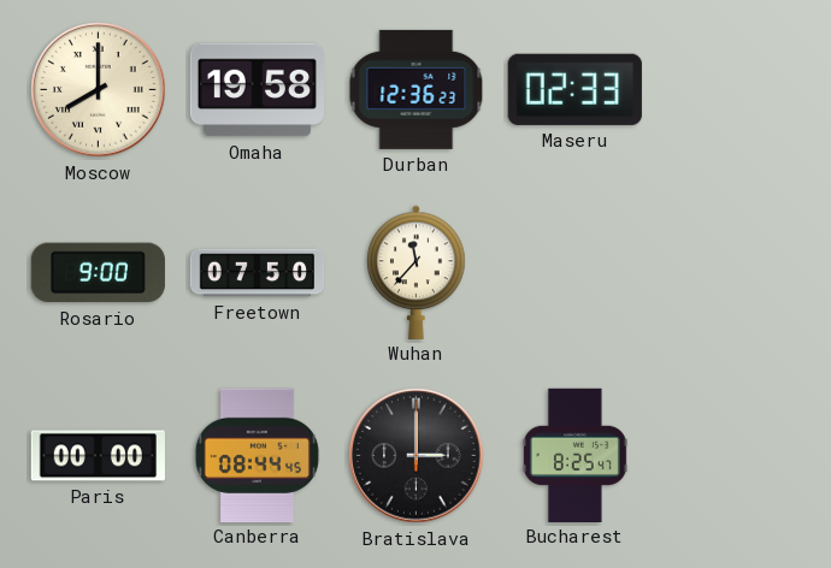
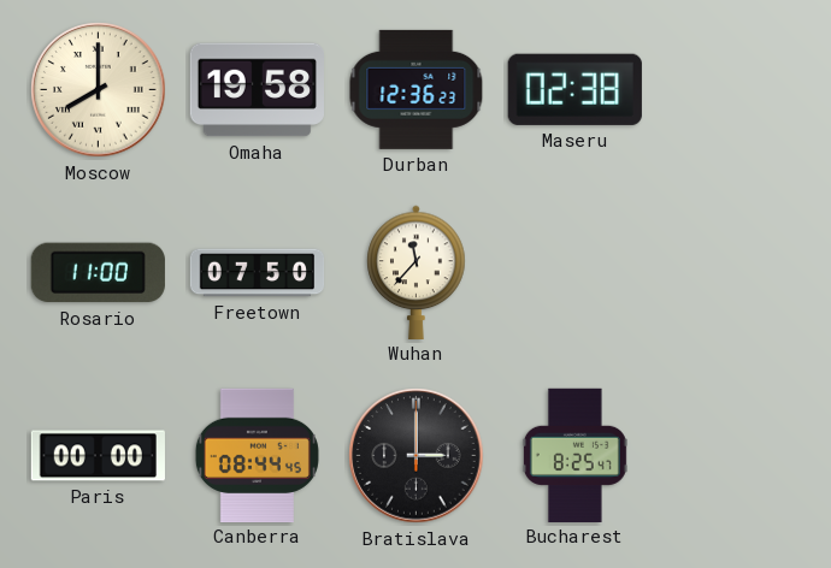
Maseru: 02:33 -> 02:38 (574, 89)
Rosario: 9:00 -> 11:00 (98, 273)
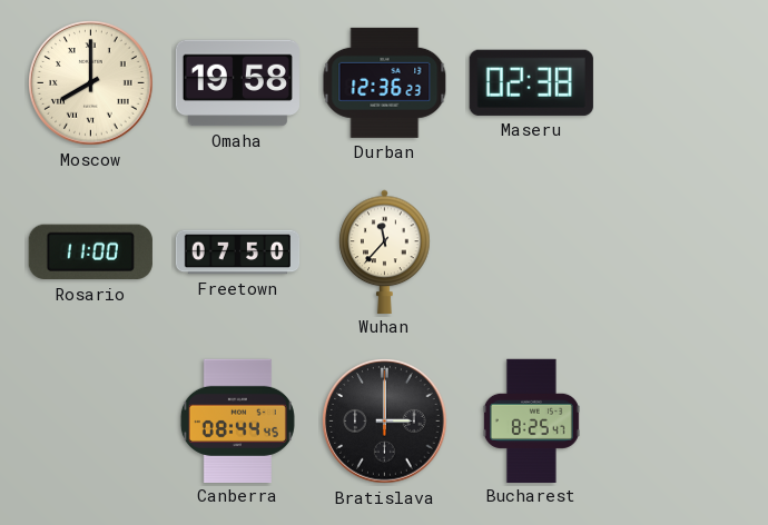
Paris: 00:00 -> none (98, 456)
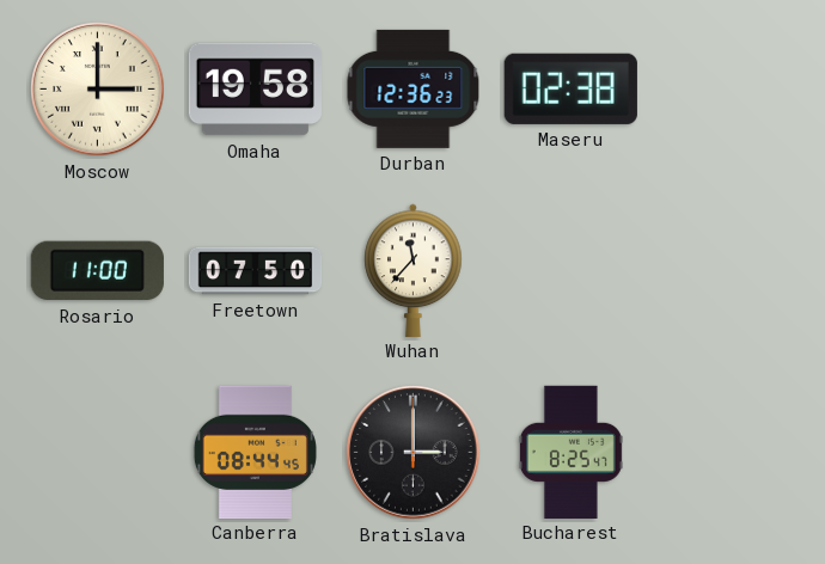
Moscow: 8:00 -> 3:00 (98, 90)
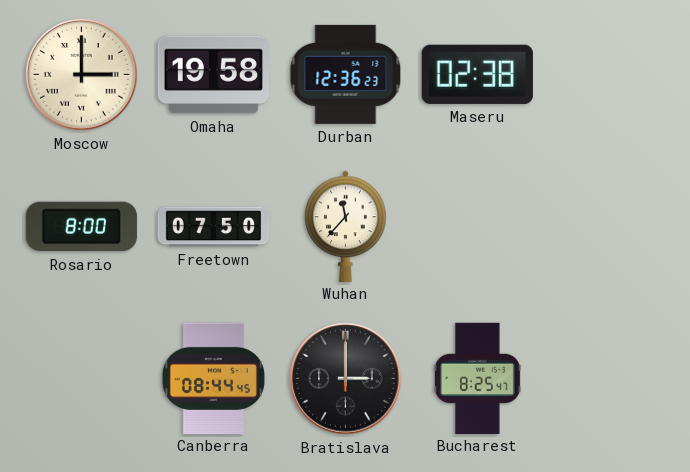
Rosario: 11:00 -> 8:00 (81, 227)
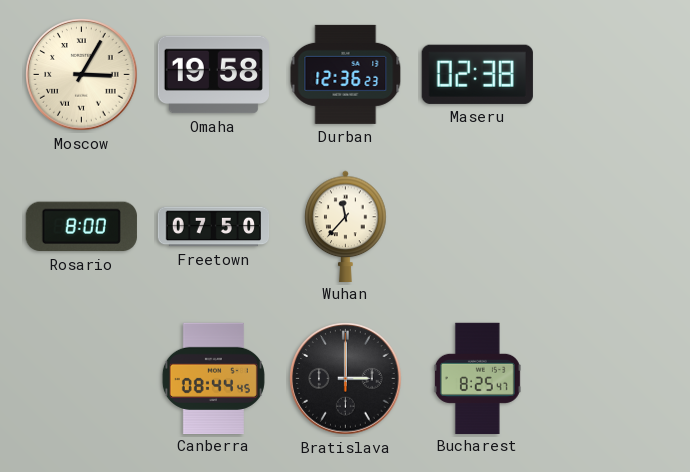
Moscow: 3:00 -> 3:05 (82, 75)
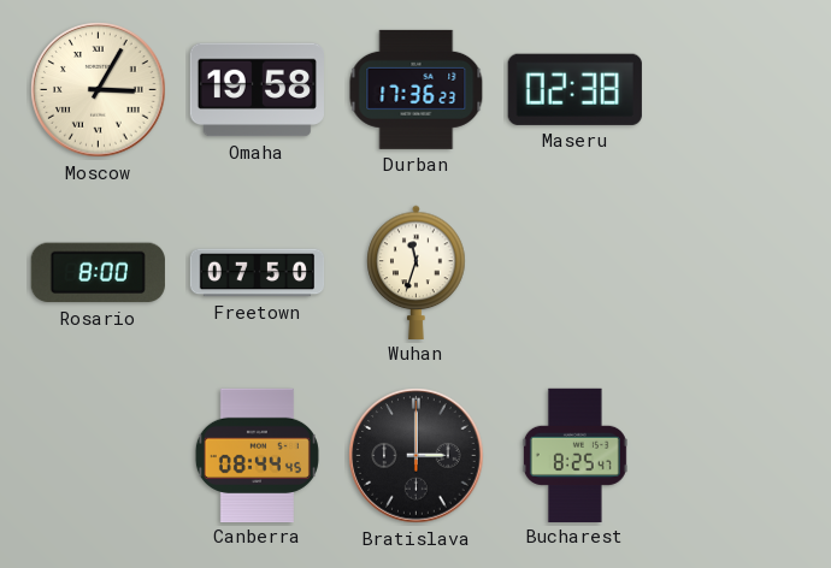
Durban: 12:36 -> 17:36 (417, 89)
Wuhan: 11:37 -> 11:33 (417, 272)
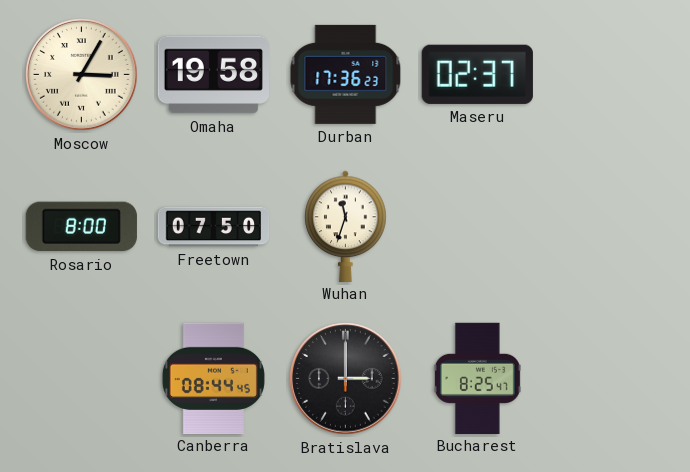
Maseru: 02:38 -> 02:37 (477, 74)
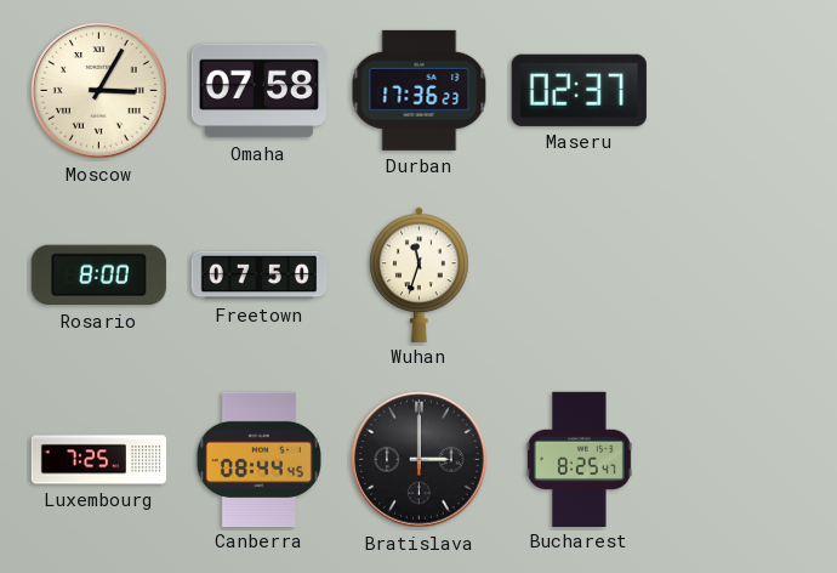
Omaha: 19:58 -> 07:58 (258, 91)
Luxembourg: none -> 7:25 (99, 460)
